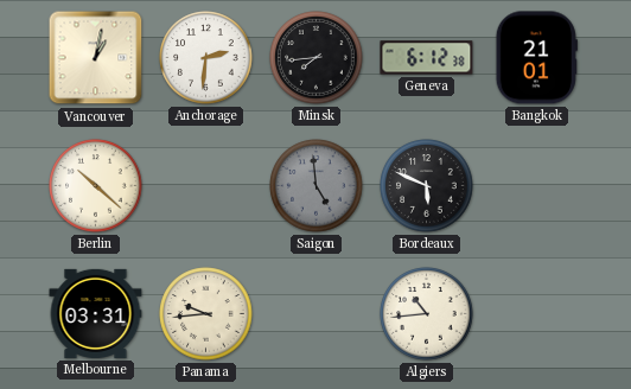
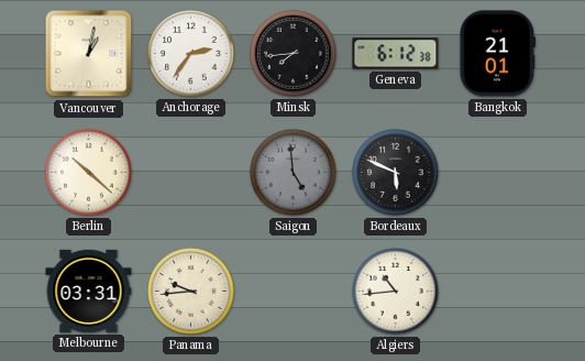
Anchorage: 2:31 -> 2:36 (191, 54)
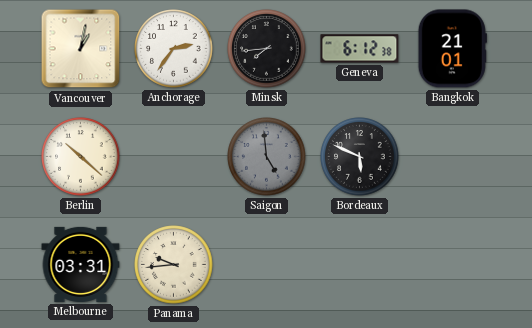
Algiers: 10:44 -> none (396, 292)
